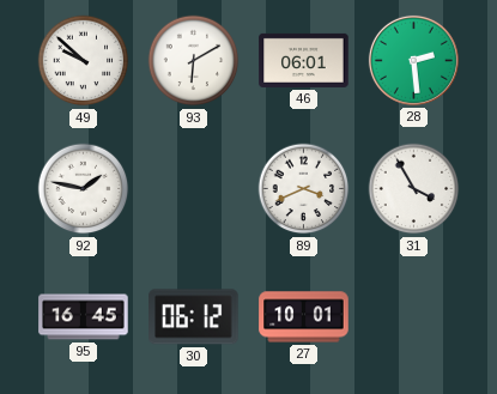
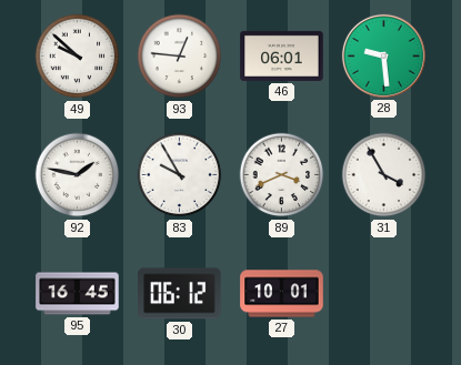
93: 6:10 -> 12:46 (180, 57)
28: 2:29 -> 9:29 (383, 55)
83: none -> 9:55 (180, 175)
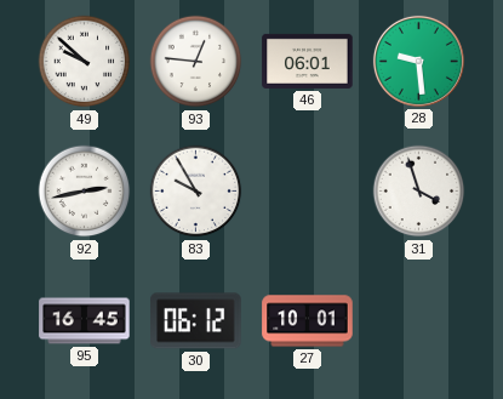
92: 1:47 -> 2:43 (85, 192)
89: 3:41 -> none (282, 175)
31: 3:55 -> 3:57 (419, 192)
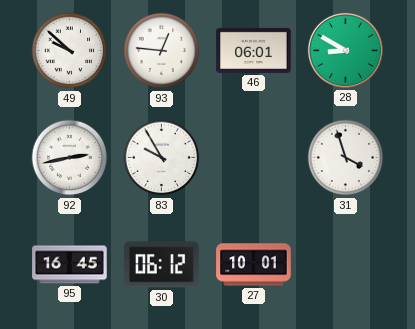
28: 9:29 -> 8:50 (345, 50)
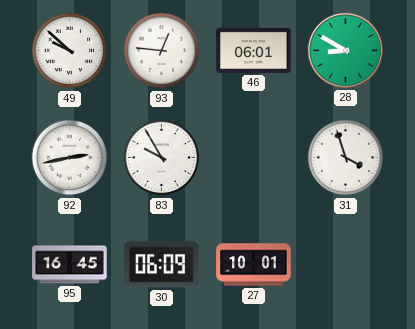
30: 06:12 -> 06:09 (162, 265)
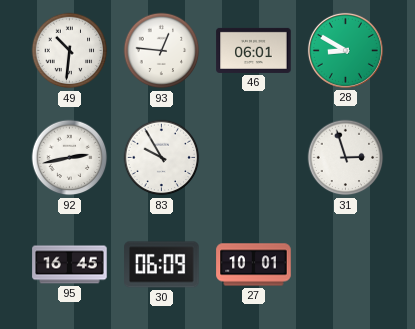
49: 9:52 -> 10:31 (70, 51)
31: 3:57 -> 2:57 (346, 158)
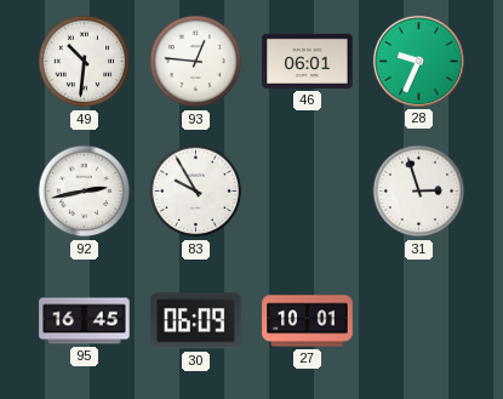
28: 8:50 -> 9:34 (418, 61)
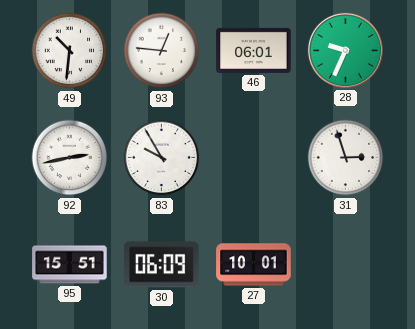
95: 16:45 -> 15:51 (70, 265)
